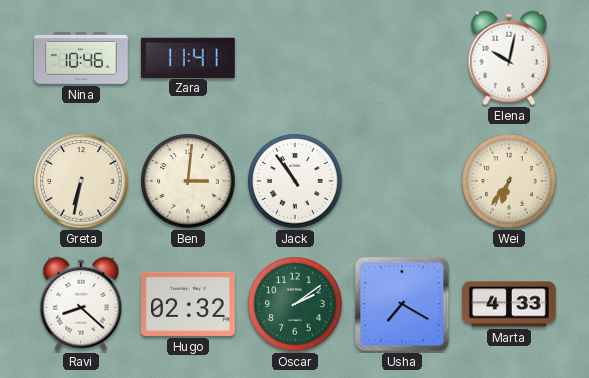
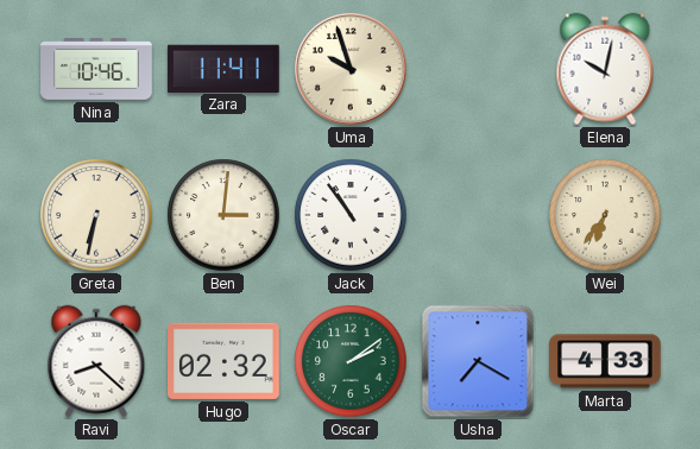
Uma: none -> 9:57 (351, 69)
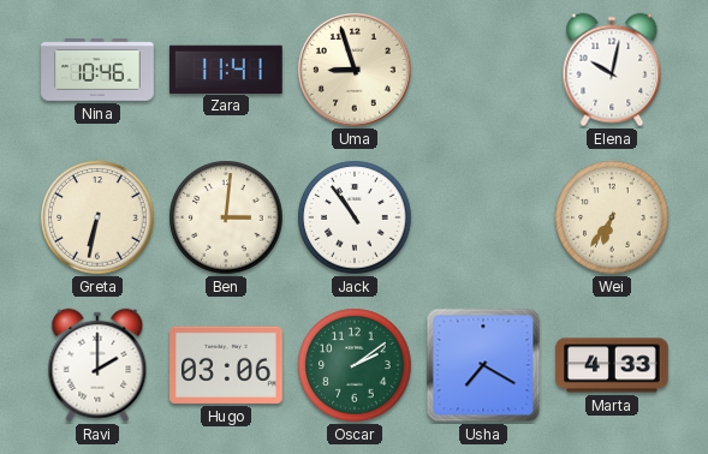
Uma: 9:57 -> 8:57 (355, 70)
Ravi: 8:22 -> 2:00 (97, 365)
Hugo: 02:32 -> 03:06 (227, 365)
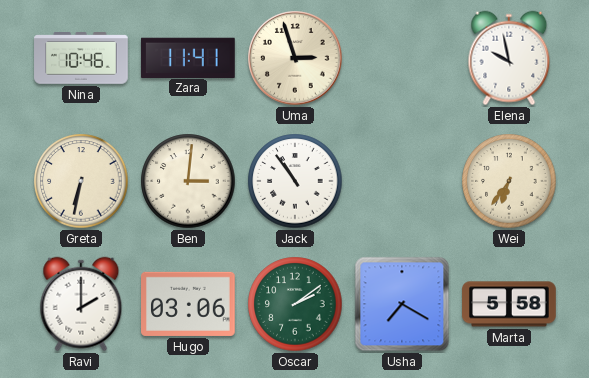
Uma: 8:57 -> 2:57 (295, 58)
Elena: 10:02 -> 9:58 (509, 58)
Marta: 4:33 -> 5:58 (509, 304)
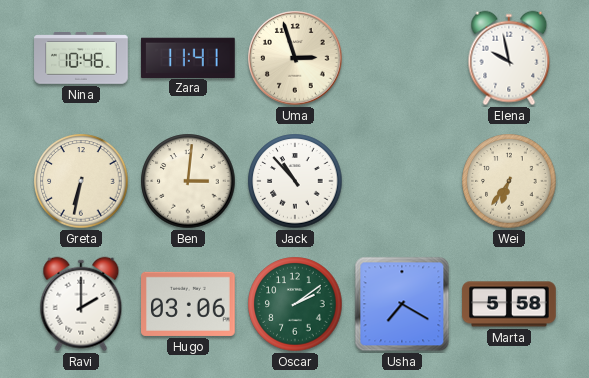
Jack: 10:54 -> 10:53 (295, 181)
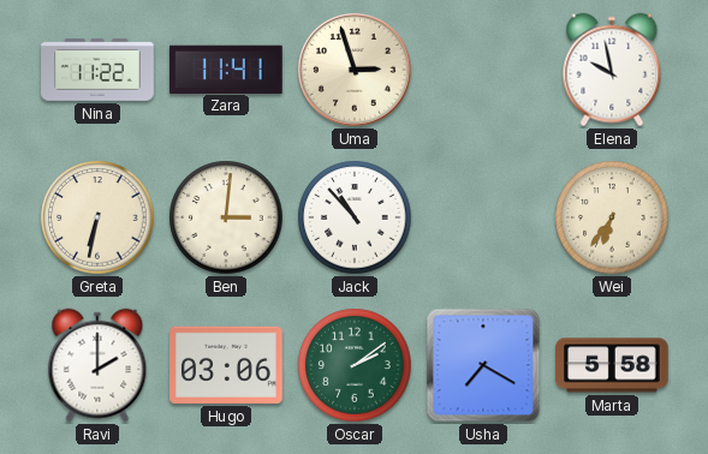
Nina: 10:46 -> 11:22 (97, 70)
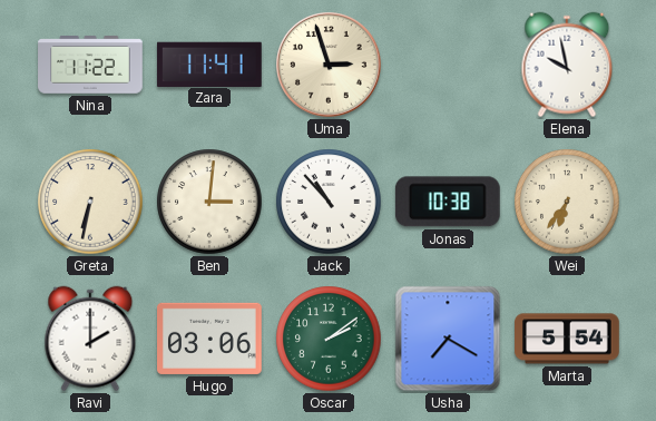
Jonas: none -> 10:38 (448, 202)
Marta: 5:58 -> 5:54 (567, 339)
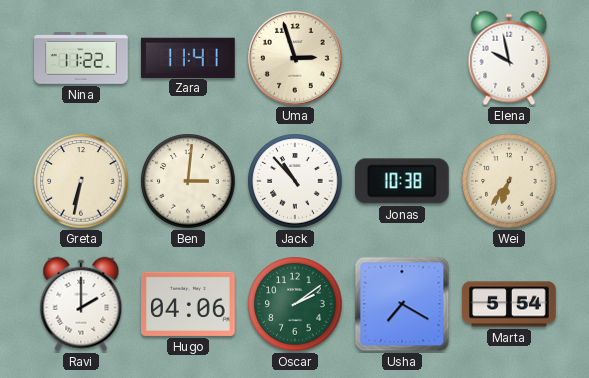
Hugo: 03:06 -> 04:06 (189, 304)
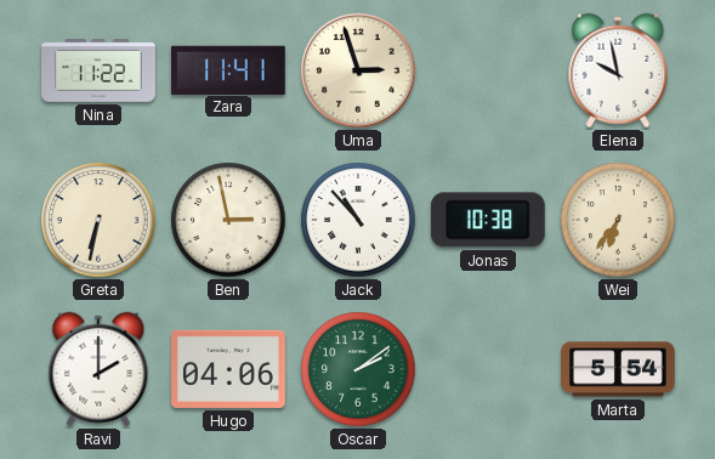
Ben: 3:01 -> 2:58 (228, 220)
Usha: 7:20 -> none (402, 304)
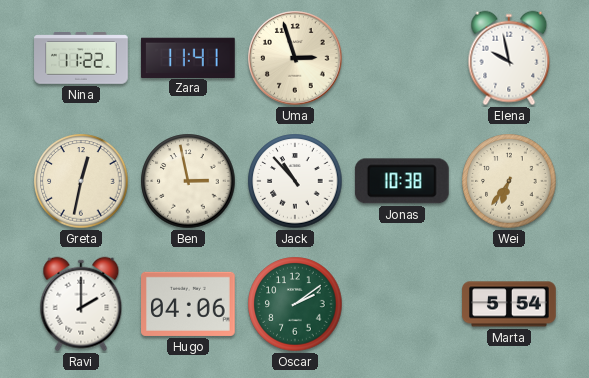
Greta: 6:32 -> 12:32 (81, 181)
